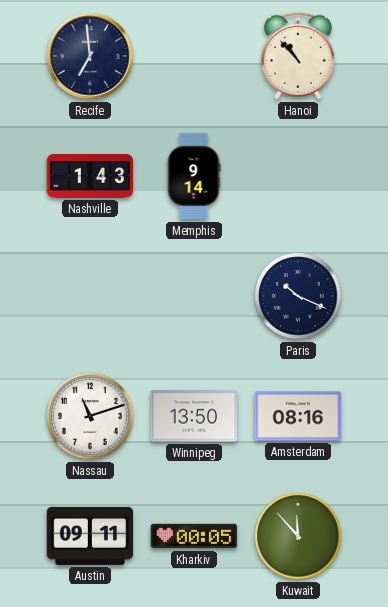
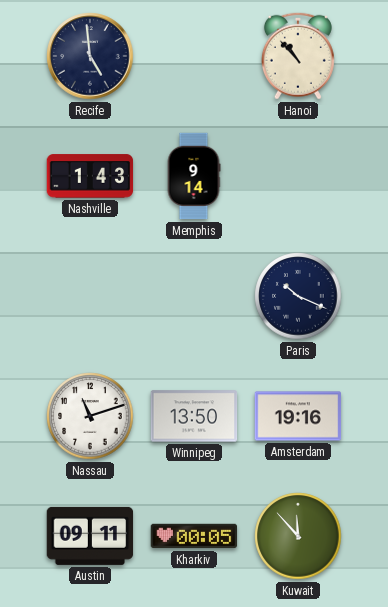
Recife: 6:59 -> 4:59 (90, 56)
Amsterdam: 08:16 -> 19:16 (298, 416)
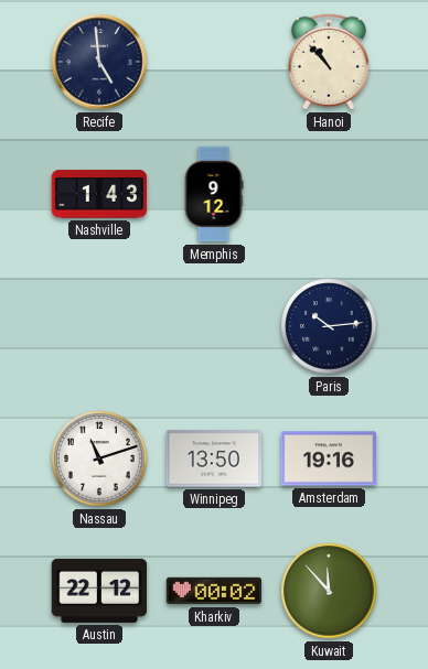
Memphis: 9:14 -> 9:12 (214, 194)
Paris: 10:19 -> 10:14 (329, 326)
Austin: 09:11 -> 22:12 (99, 591)
Kharkiv: 00:05 -> 00:02 (214, 591)
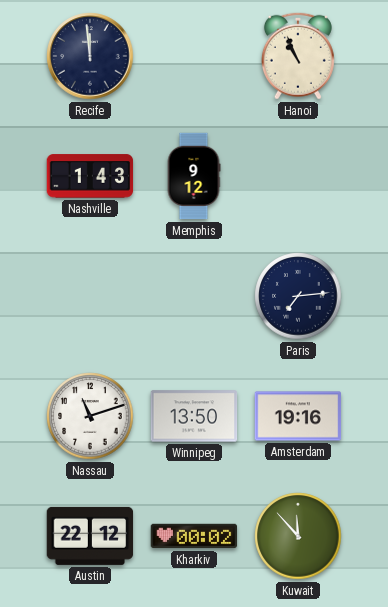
Recife: 4:59 -> 11:59 (90, 56)
Hanoi: 10:53 -> 10:56 (298, 56)
Paris: 10:14 -> 7:14 (298, 296)
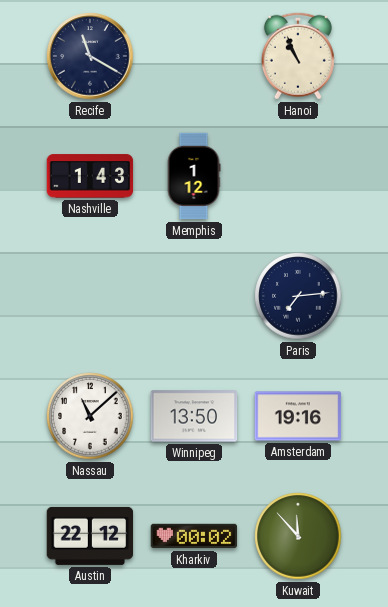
Recife: 11:59 -> 11:20 (90, 56)
Memphis: 9:12 -> 1:12 (194, 176)
Nassau: 11:12 -> 11:08 (90, 416)
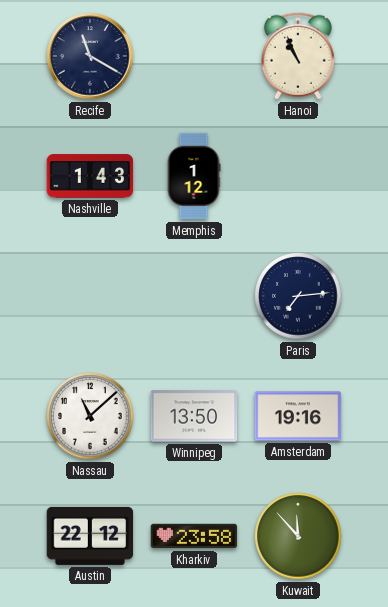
Kharkiv: 00:02 -> 23:58 (194, 536)
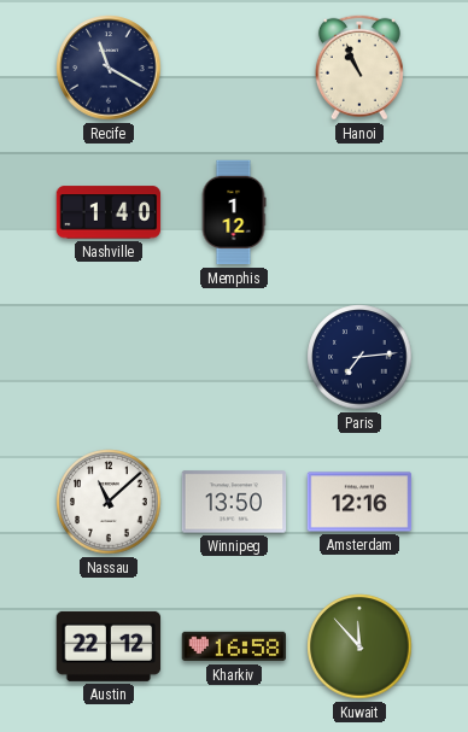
Nashville: 1:43 -> 1:40 (109, 212)
Amsterdam: 19:16 -> 12:16 (359, 502)
Kharkiv: 23:58 -> 16:58 (234, 646)
